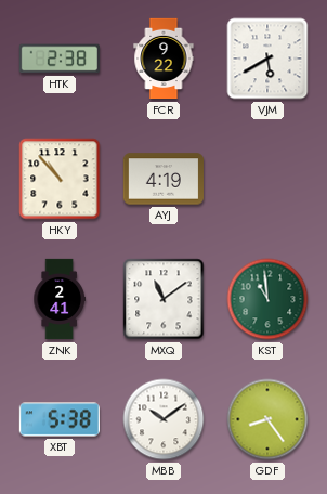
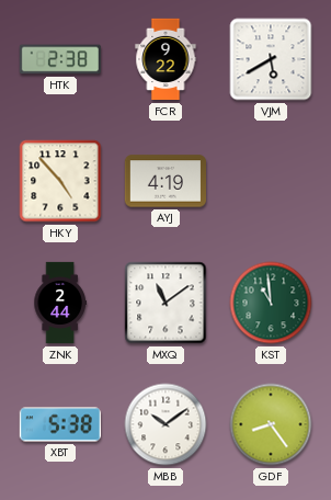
HKY: 10:53 -> 4:53 (60, 181)
ZNK: 2:41 -> 2:44 (60, 303)
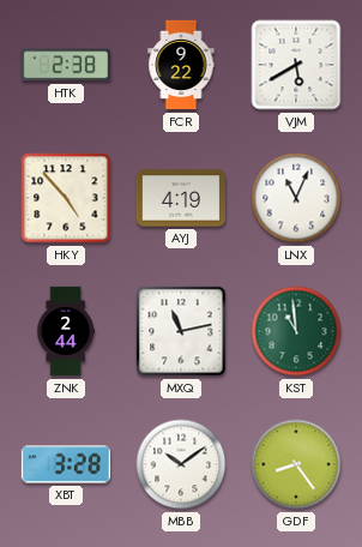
LNX: none -> 11:04 (296, 198)
MXQ: 11:09 -> 11:13 (181, 331)
XBT: 5:38 -> 3:28 (65, 464)
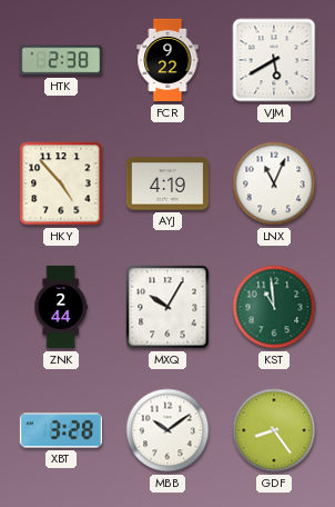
MXQ: 11:13 -> 10:05 (167, 307)
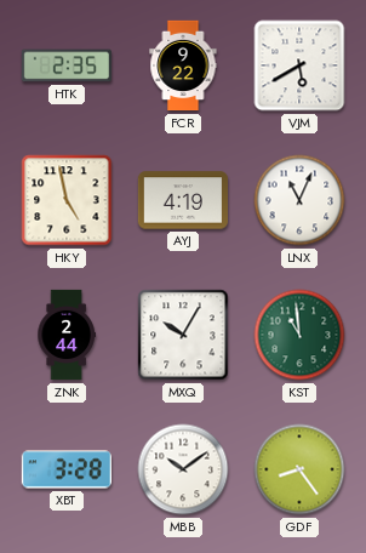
HTK: 2:38 -> 2:35 (67, 65)
HKY: 4:53 -> 4:58 (67, 200)
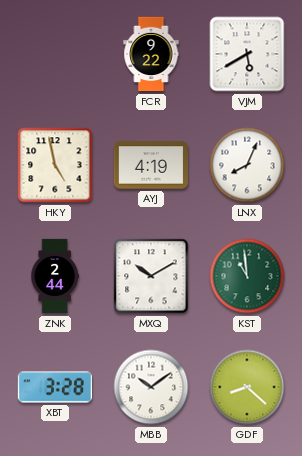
HTK: 2:35 -> none (67, 65)
LNX: 11:04 -> 8:04 (247, 165)
MXQ: 10:05 -> 10:10 (151, 276)
GDF: 8:24 -> 8:22 (247, 387)
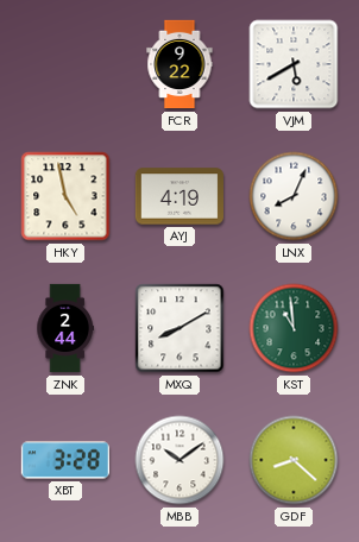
MXQ: 10:10 -> 8:10 (179, 328)
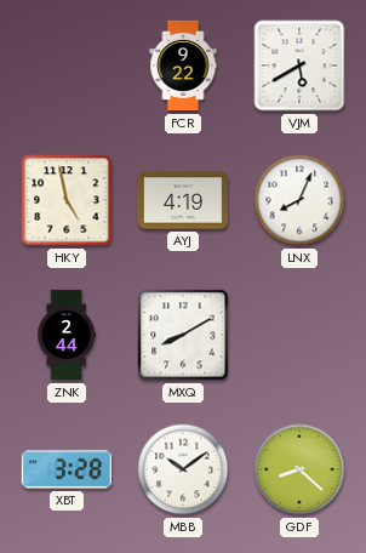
KST: 10:59 -> none (294, 328)
